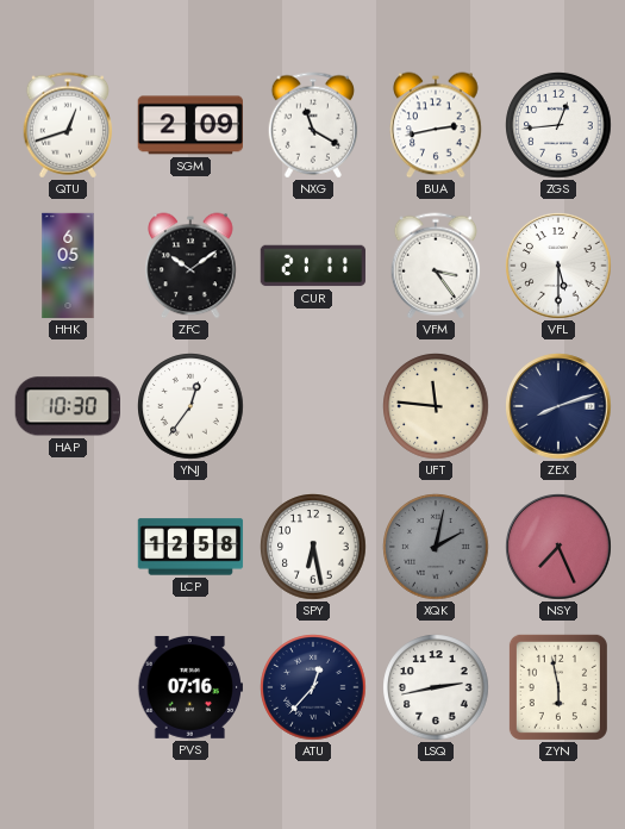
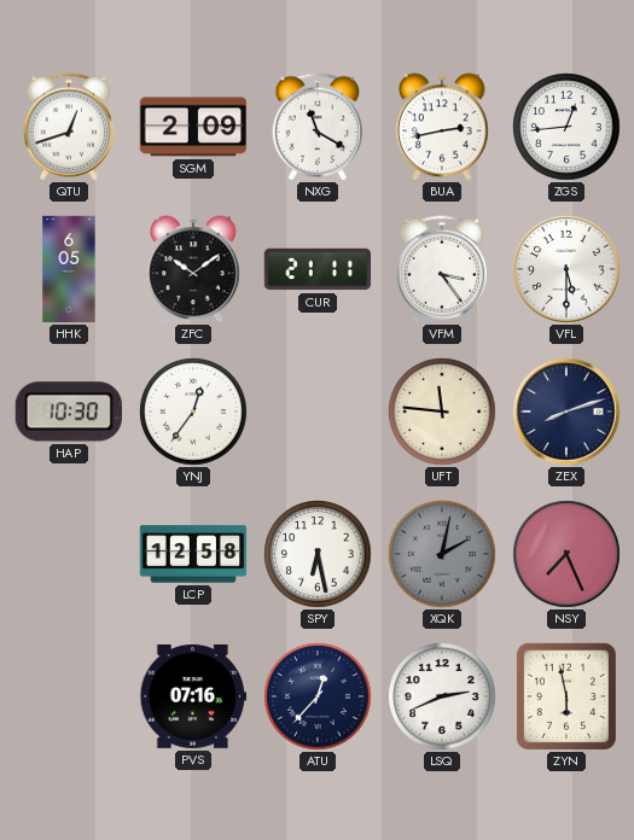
LSQ: 2:43 -> 2:41 (442, 696)
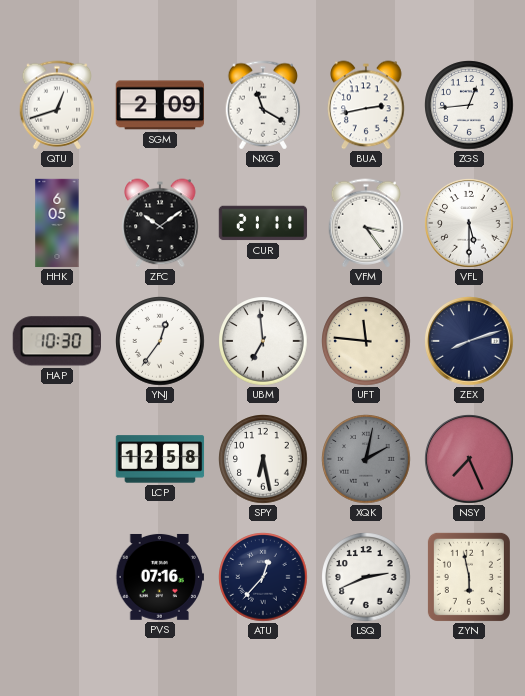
UBM: none -> 6:59 (263, 341)
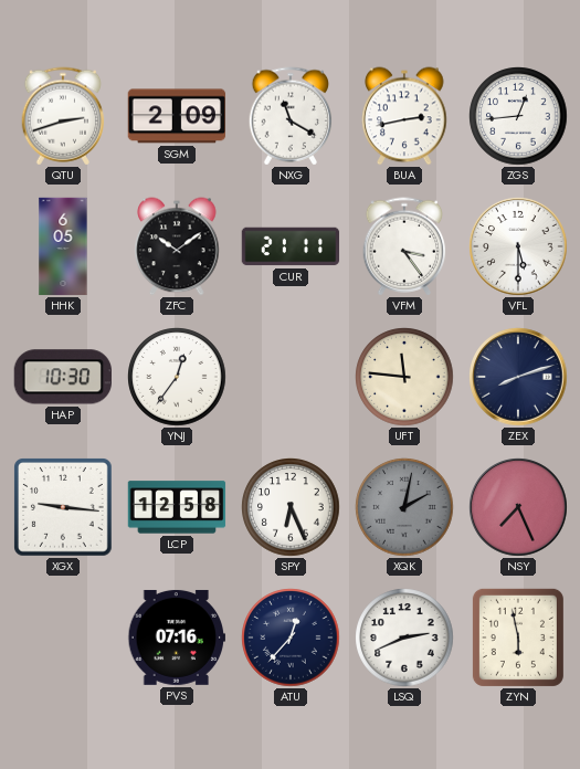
QTU: 12:42 -> 2:42 (63, 116)
UBM: 6:59 -> none (263, 341)
XGX: none -> 9:16 (63, 507)
SPY: 6:28 -> 6:26 (291, 507)
